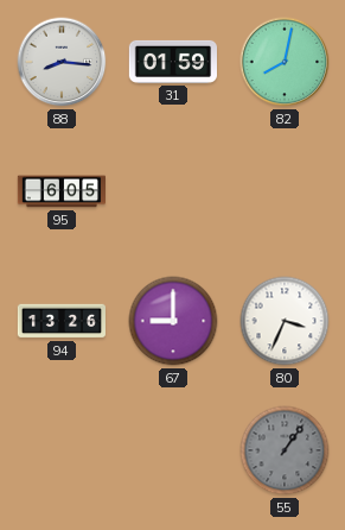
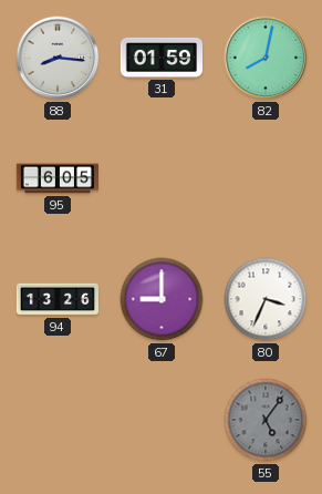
55: 1:06 -> 5:06 (266, 420)
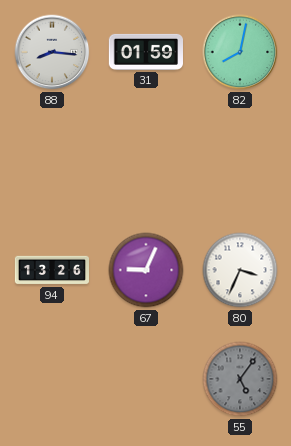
95: 6:05 -> none (56, 178)
67: 9:00 -> 9:04 (146, 270)
